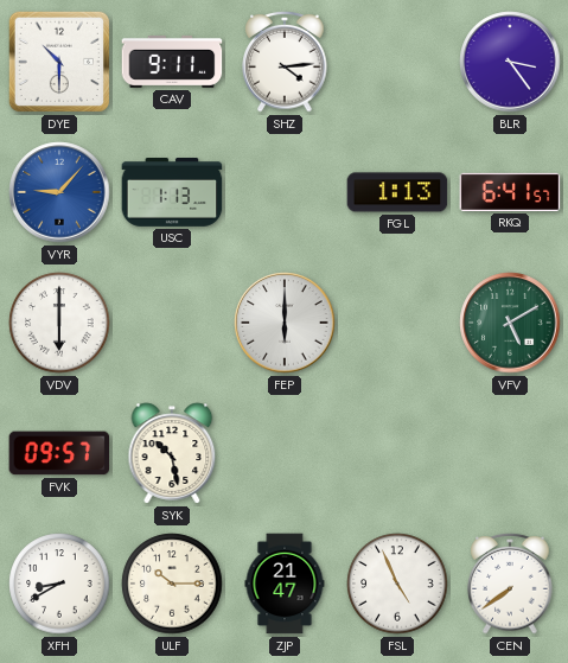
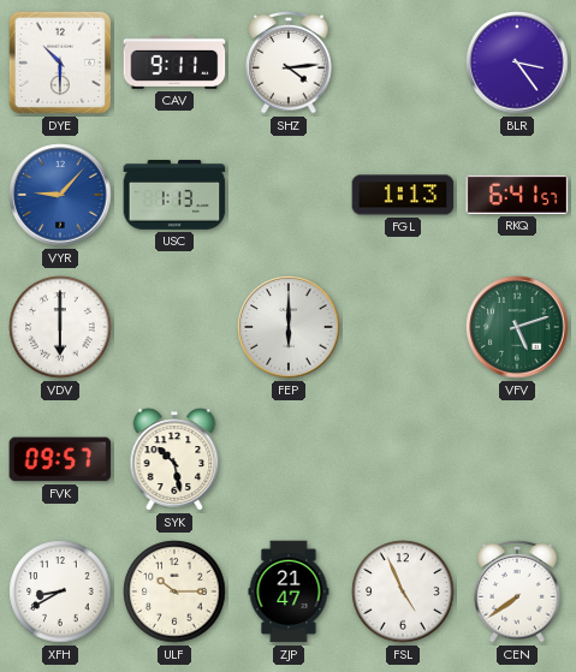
VFV: 5:10 -> 5:12 (517, 327)
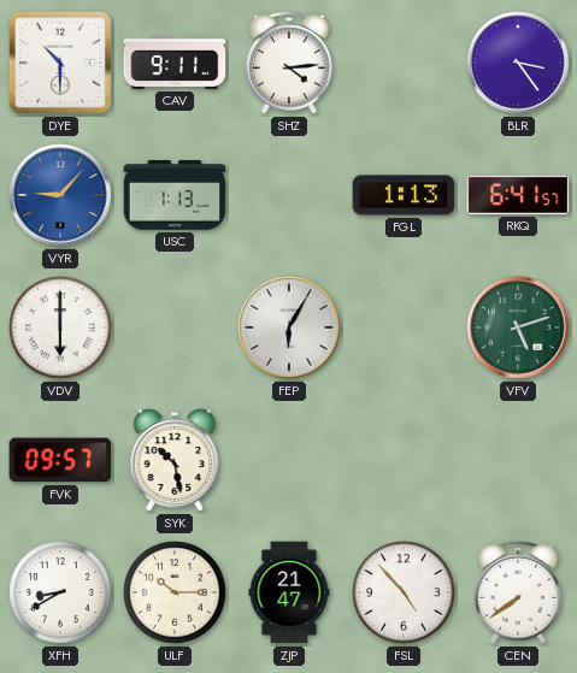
FEP: 6:00 -> 6:05 (289, 327)
FSL: 4:56 -> 4:53 (404, 592)
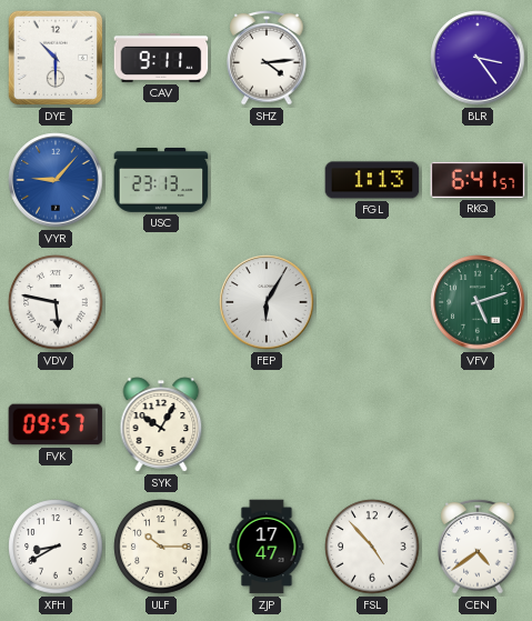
USC: 1:13 -> 23:13 (161, 181)
VDV: 6:00 -> 5:47 (56, 302)
SYK: 10:28 -> 10:05 (161, 424)
ZJP: 21:47 -> 17:47 (267, 547)
CEN: 7:39 -> 4:39 (478, 547)
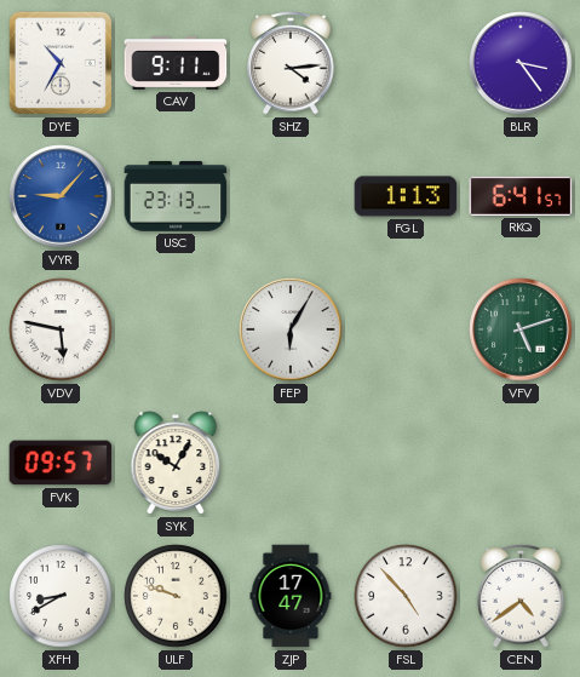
DYE: 10:30 -> 10:35 (61, 63)
ULF: 10:15 -> 9:48 (176, 596)
